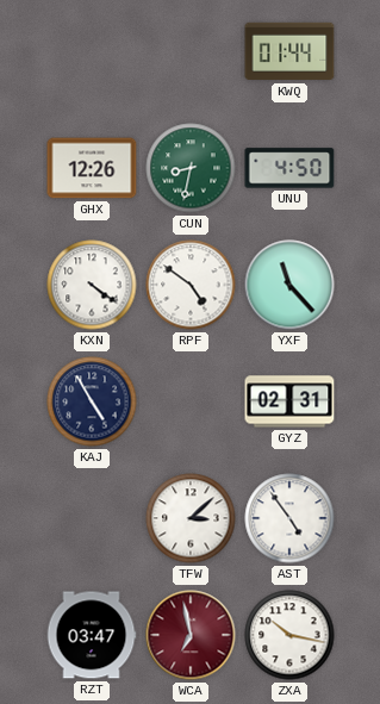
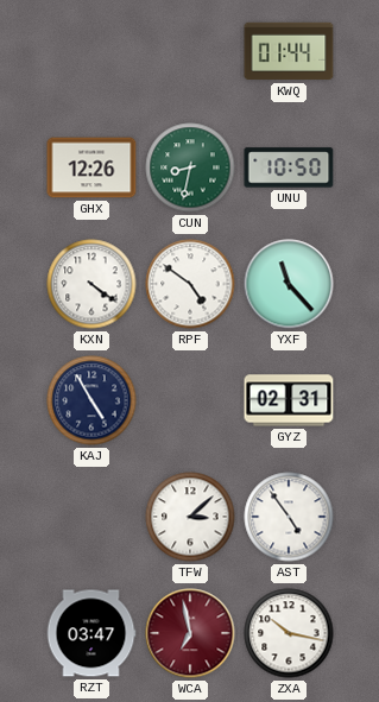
UNU: 4:50 -> 10:50 (289, 167)
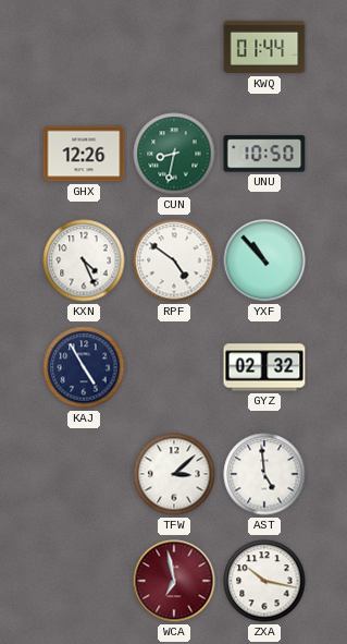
KXN: 4:21 -> 4:26 (84, 260)
YXF: 11:23 -> 10:53 (264, 260)
GYZ: 02:31 -> 02:32 (264, 367)
AST: 4:54 -> 4:59 (264, 474)
RZT: 03:47 -> none (91, 633)
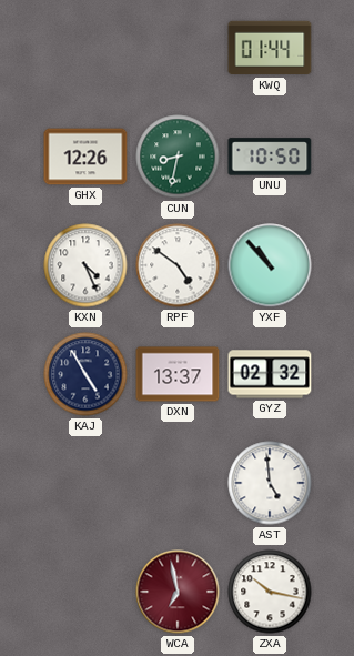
DXN: none -> 13:37 (178, 374)
TFW: 3:08 -> none (174, 474)
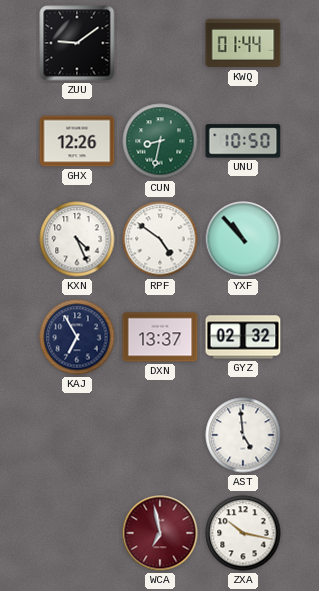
ZUU: none -> 9:09 (77, 43)
KAJ: 4:55 -> 6:55 (77, 337)
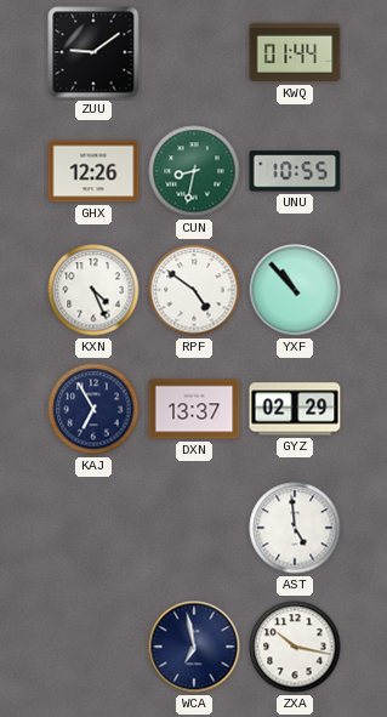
UNU: 10:50 -> 10:55 (295, 171)
GYZ: 02:32 -> 02:29 (295, 409)
WCA dial: burgundy -> navy (194, 647)
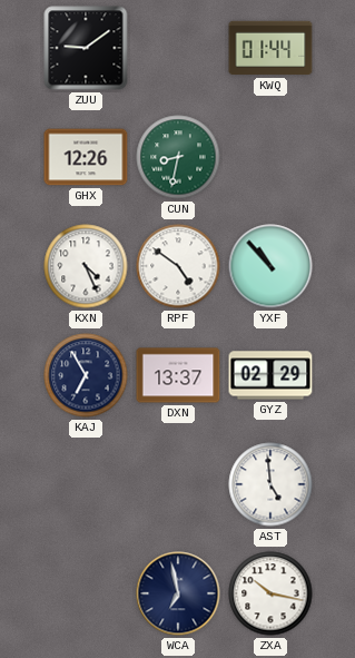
UNU: 10:55 -> none (295, 171)
